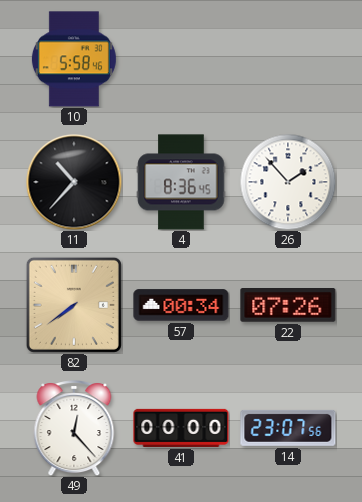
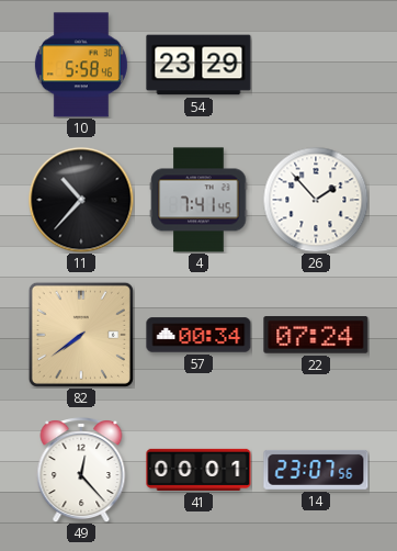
54: none -> 23:29 (198, 65)
4: 8:36 -> 7:41 (198, 200)
22: 07:26 -> 07:24 (316, 336)
41: 00:00 -> 00:01 (198, 470)
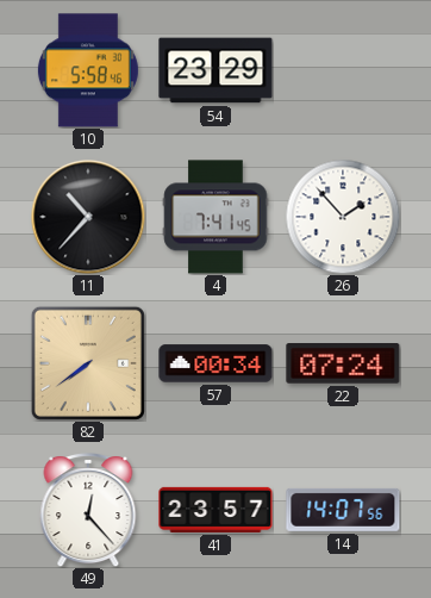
41: 00:01 -> 23:57 (215, 510)
14: 23:07 -> 14:07 (343, 510)
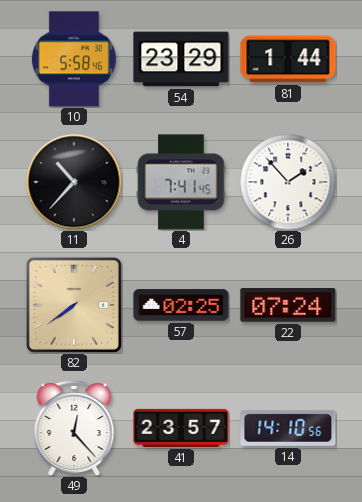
81: none -> 1:44 (288, 59)
57: 00:34 -> 02:25 (181, 305)
14: 14:07 -> 14:10 (288, 428)
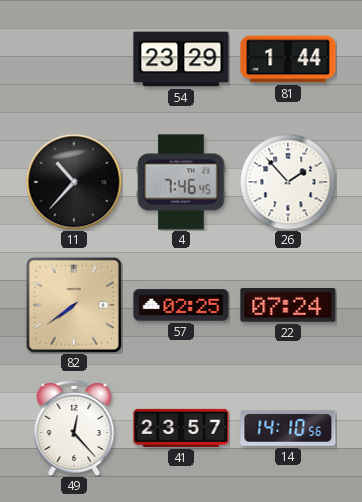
10: 5:58 -> none (74, 59)
4: 7:41 -> 7:46 (181, 182)
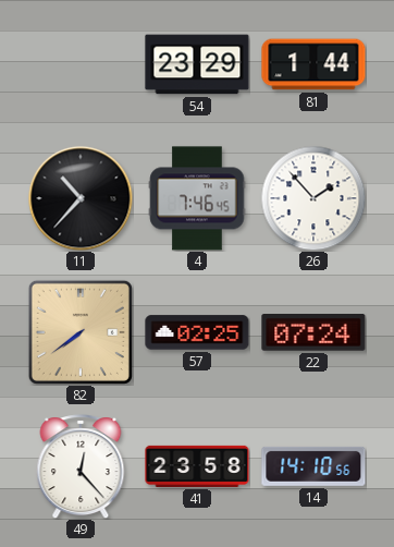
41: 23:57 -> 23:58 (197, 466)
